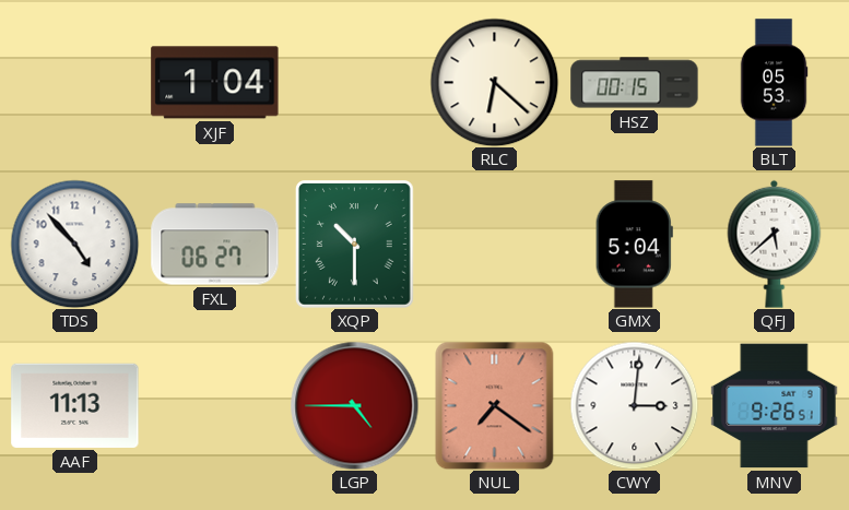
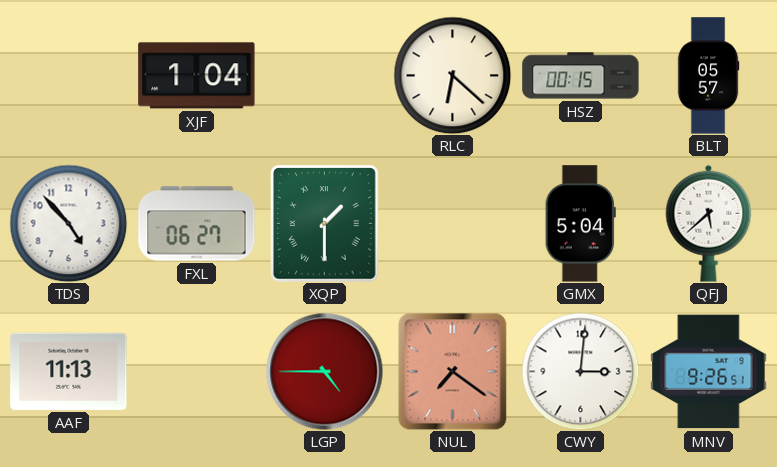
BLT: 05:53 -> 05:57 (708, 76)
XQP: 10:30 -> 1:30 (325, 224)
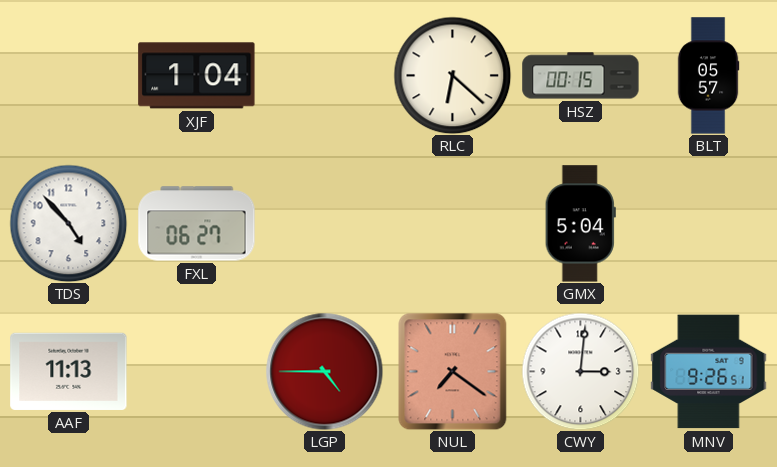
XQP: 1:30 -> none (325, 224)
QFJ: 5:38 -> none (709, 223)
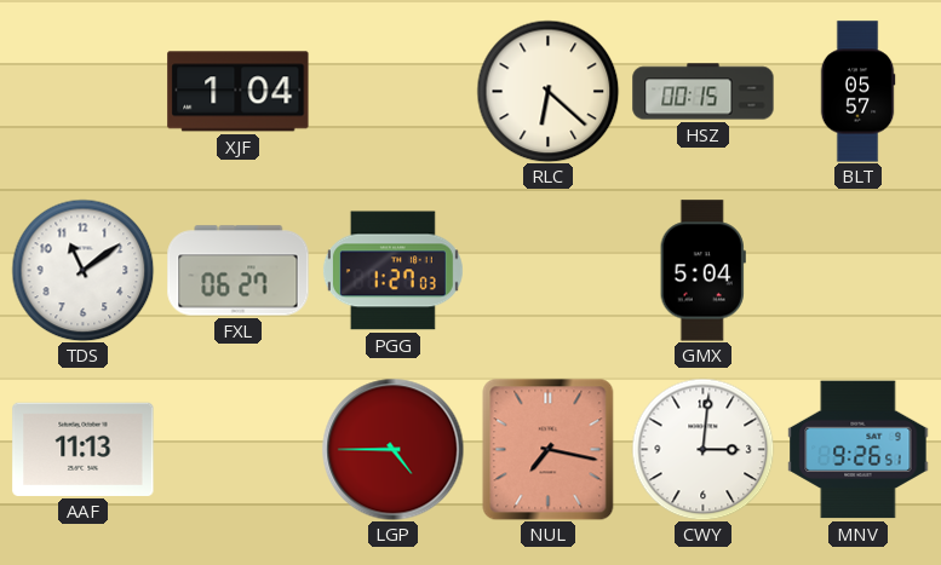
TDS: 4:53 -> 11:09 (82, 270)
PGG: none -> 1:27 (392, 271)
NUL: 7:21 -> 7:17 (549, 449)
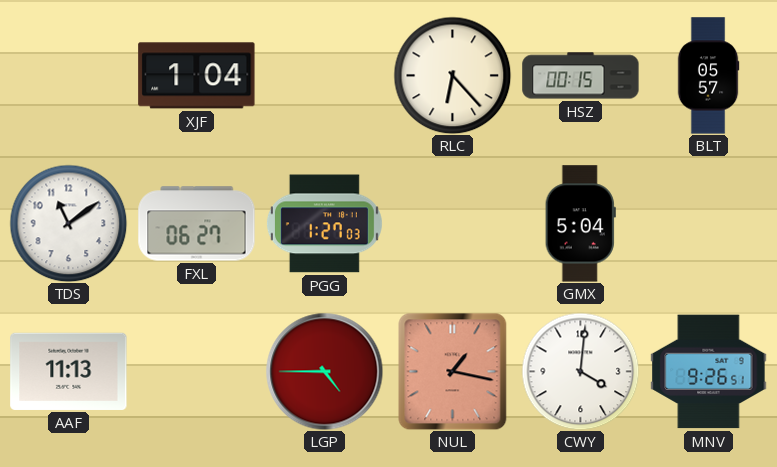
RLC: 6:22 -> 6:23 (452, 75)
NUL: 7:17 -> 1:17 (453, 371)
CWY: 3:01 -> 4:01 (580, 371)
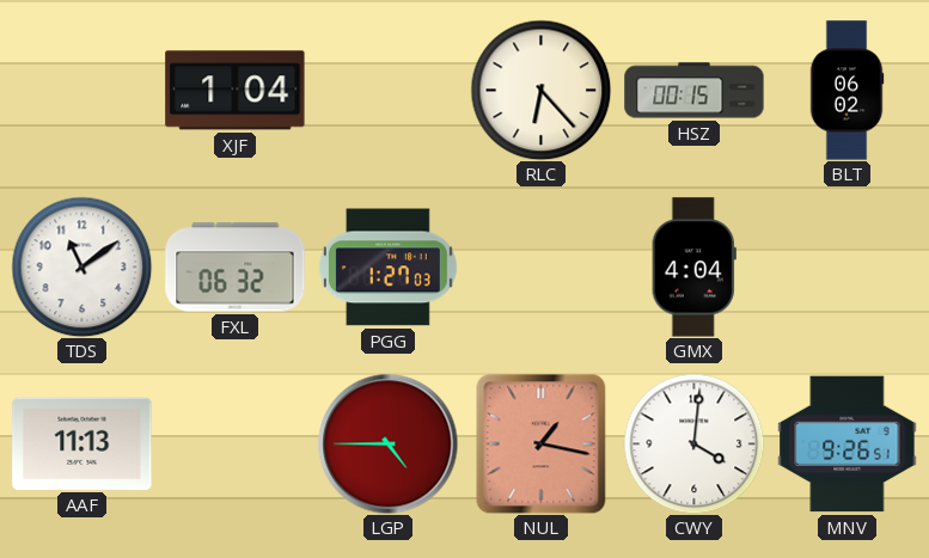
BLT: 05:57 -> 06:02 (847, 91)
FXL: 06:27 -> 06:32 (236, 268)
GMX: 5:04 -> 4:04 (693, 268)
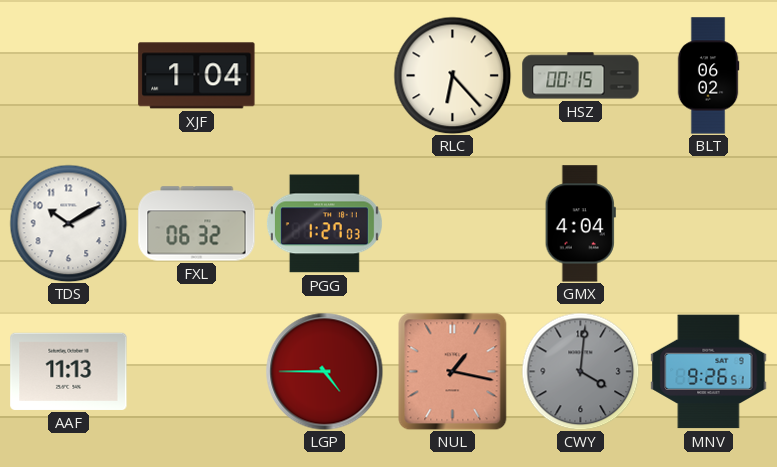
TDS: 11:09 -> 10:10 (68, 223)
CWY dial: white -> grey (580, 371)
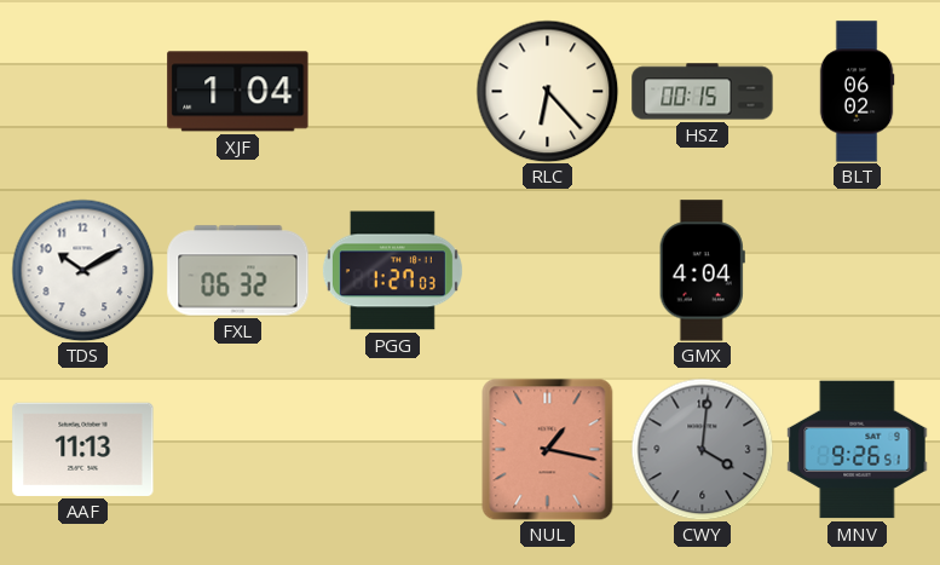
LGP: 4:45 -> none (324, 371)
